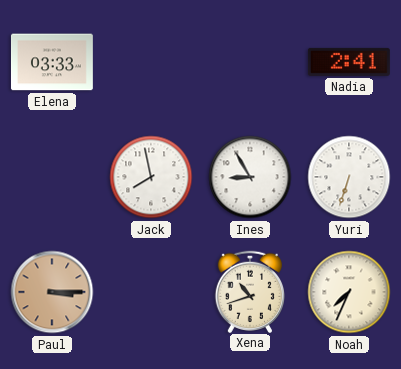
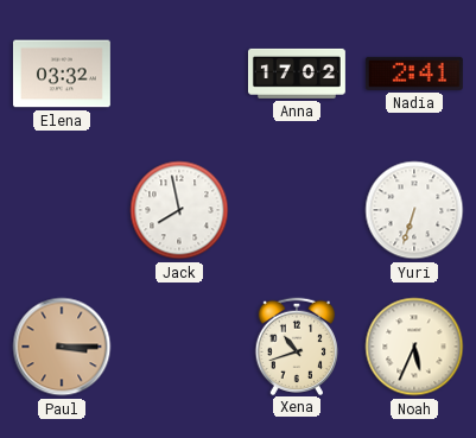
Elena: 03:33 -> 03:32 (62, 74)
Anna: none -> 17:02 (297, 74)
Ines: 8:55 -> none (250, 177)
Noah: 7:34 -> 5:34 (414, 347)
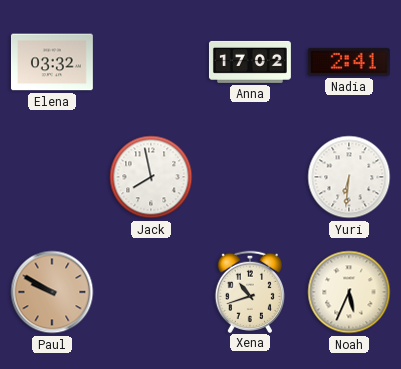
Yuri: 6:33 -> 6:31 (349, 177)
Paul: 3:15 -> 9:50 (52, 292)
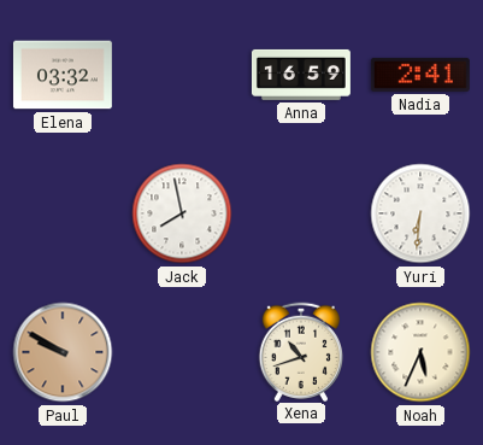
Anna: 17:02 -> 16:59 (301, 75)
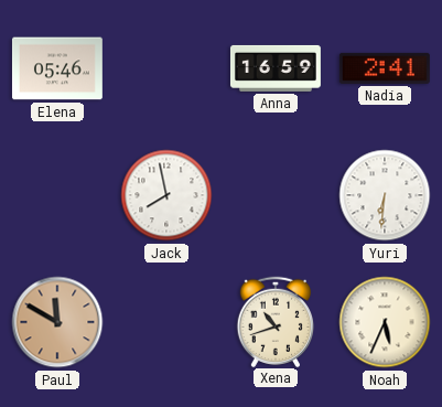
Elena: 03:32 -> 05:46 (57, 68)
Paul: 9:50 -> 11:50 (57, 322)
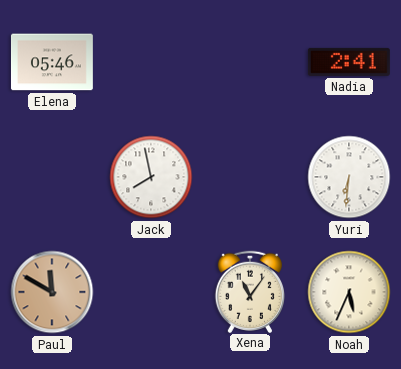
Anna: 16:59 -> none (276, 68)
Xena: 10:42 -> 11:06 (249, 291)
